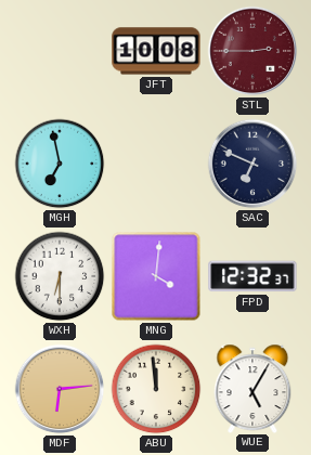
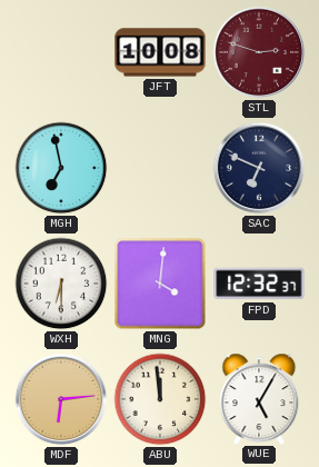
STL: 2:45 -> 2:48 (259, 52)
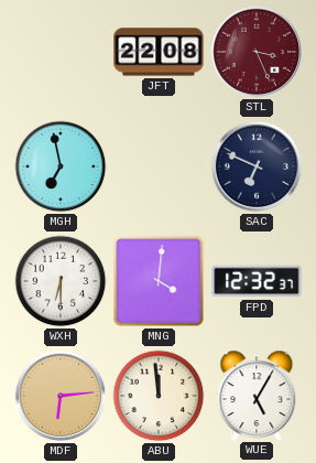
JFT: 10:08 -> 22:08 (159, 52)
STL: 2:48 -> 3:26 (257, 52)
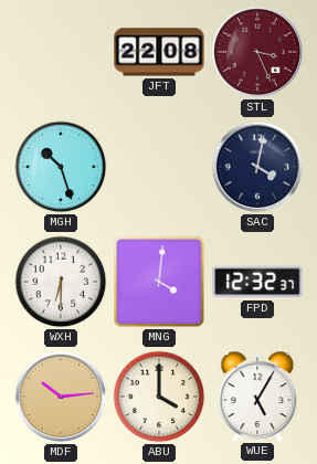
MGH: 6:58 -> 10:27 (61, 167)
SAC: 6:49 -> 4:02 (257, 167)
MDF: 6:14 -> 10:14 (61, 397)
ABU: 11:59 -> 4:00 (159, 397)
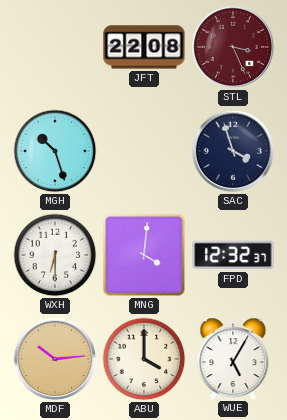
SAC: 4:02 -> 3:57 (233, 151)
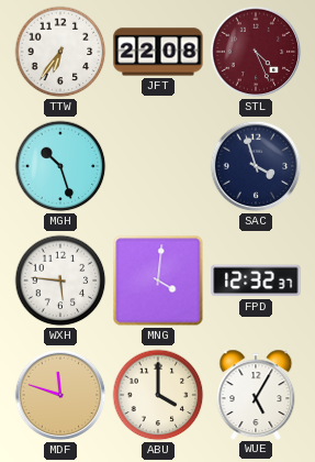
TTW: none -> 6:36 (60, 52)
STL: 3:26 -> 4:26 (256, 52)
WXH: 6:30 -> 5:46 (60, 280)
MDF: 10:14 -> 11:48 (60, 395)
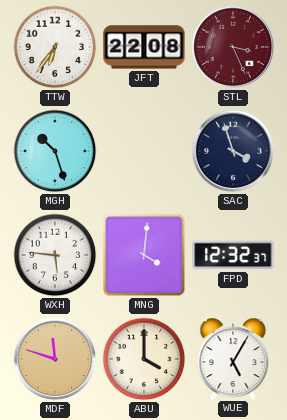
STL: 4:26 -> 3:26 (233, 47)
